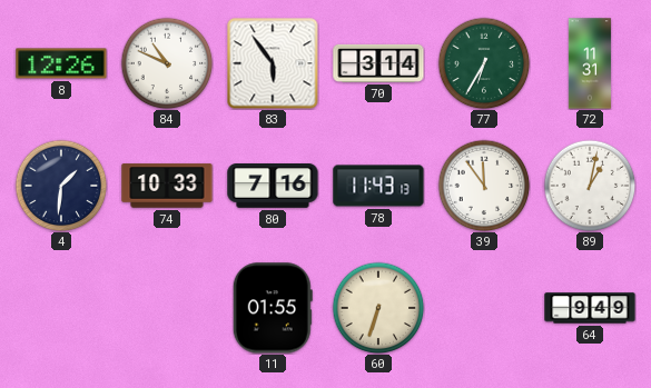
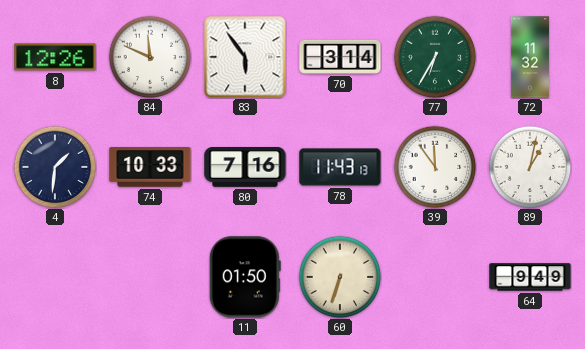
84: 10:49 -> 11:49 (150, 57)
72: 11:31 -> 11:32 (530, 57)
11: 01:55 -> 01:50 (245, 277)
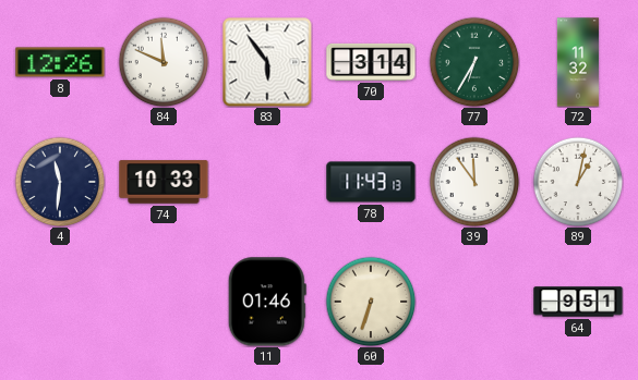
4: 1:31 -> 11:31 (60, 182)
80: 7:16 -> none (245, 167)
11: 01:50 -> 01:46 (267, 302)
64: 9:49 -> 9:51 (578, 302)
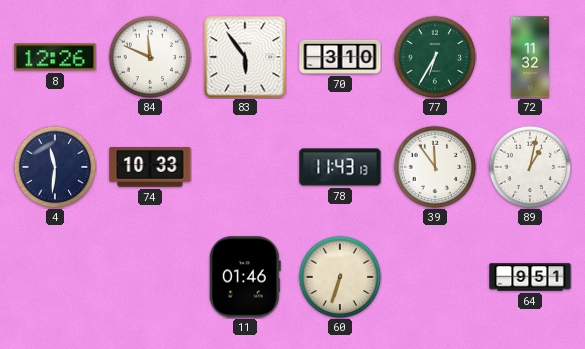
70: 3:14 -> 3:10 (340, 57)
